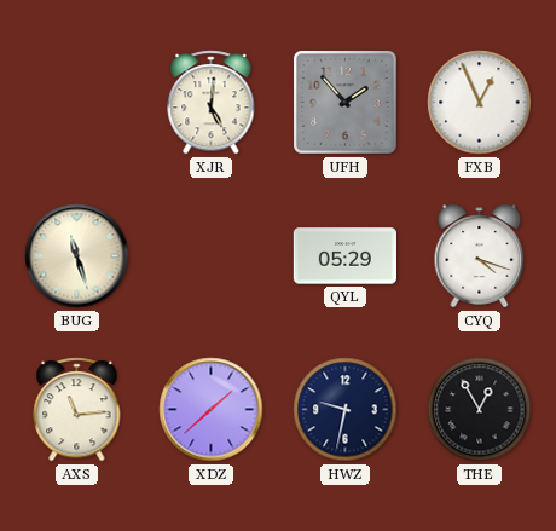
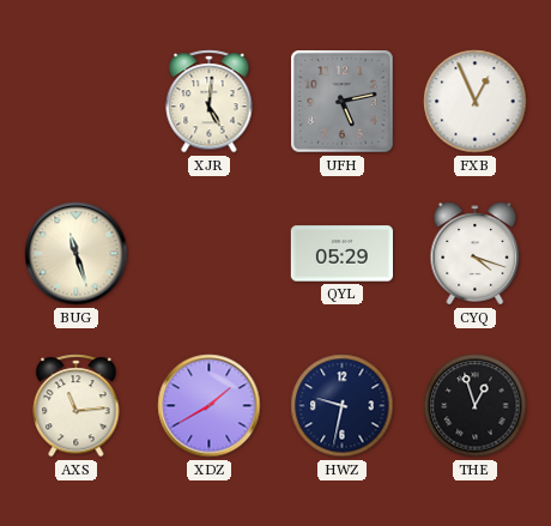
UFH: 1:53 -> 5:13 (343, 102)
XDZ: 1:38 -> 1:40 (210, 406)
THE: 12:55 -> 12:57 (476, 406)
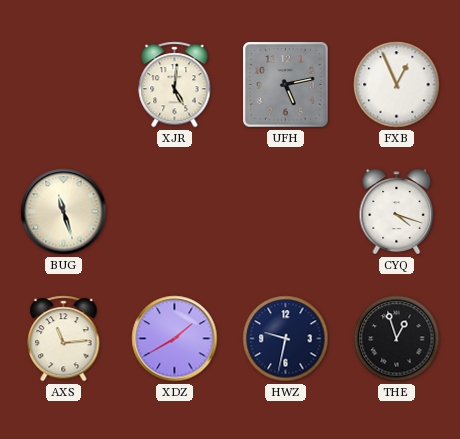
QYL: 05:29 -> none (341, 254)
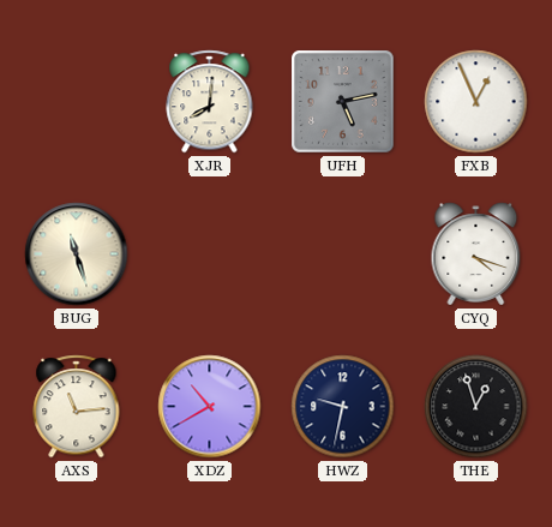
XJR: 5:01 -> 8:01 (210, 102)
XDZ: 1:40 -> 10:40 (210, 407)
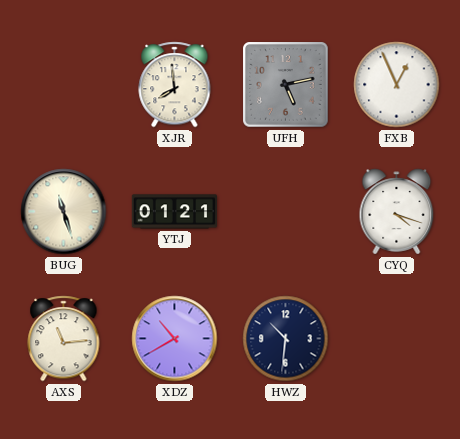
XJR: 8:01 -> 7:59 (175, 85)
YTJ: none -> 01:21 (174, 212)
HWZ: 9:32 -> 10:31 (286, 339)
THE: 12:57 -> none (476, 407)
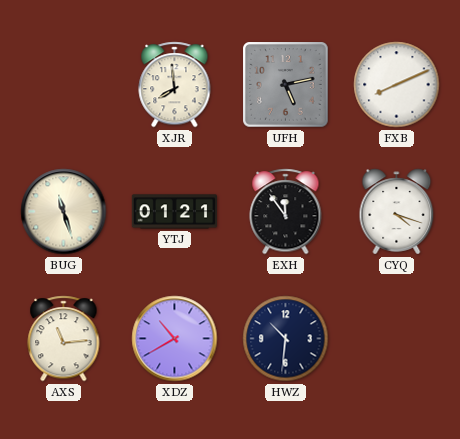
FXB: 12:56 -> 8:11 (397, 85)
EXH: none -> 11:54 (286, 212)
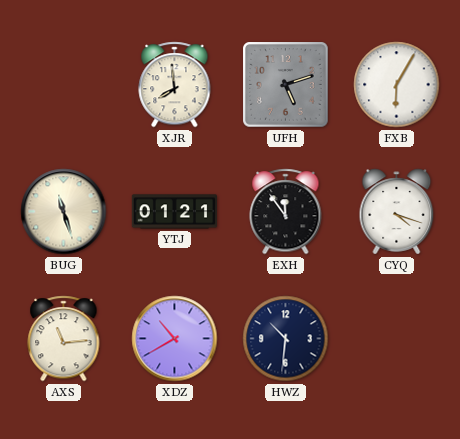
UFH: 5:13 -> 5:12 (286, 85)
FXB: 8:11 -> 6:05 (397, 85)
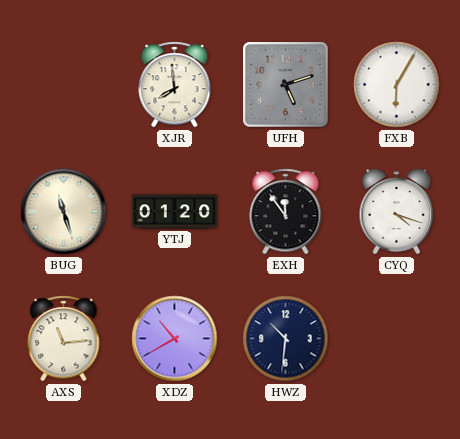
YTJ: 01:21 -> 01:20 (174, 212)
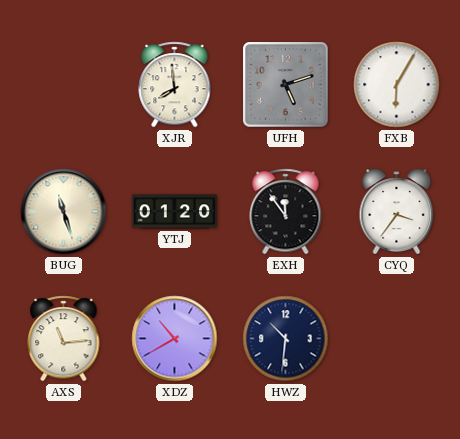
CYQ: 4:18 -> 3:36 (397, 212)
